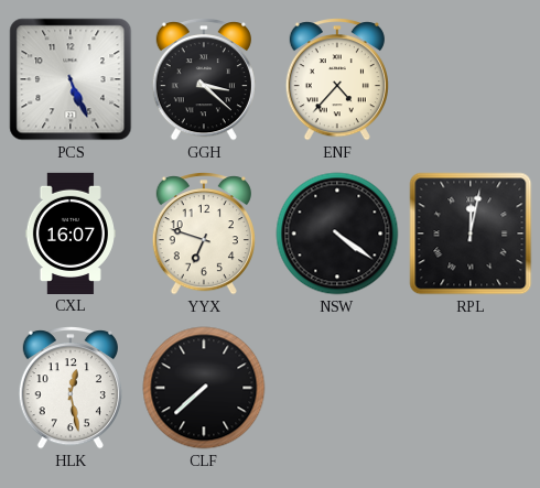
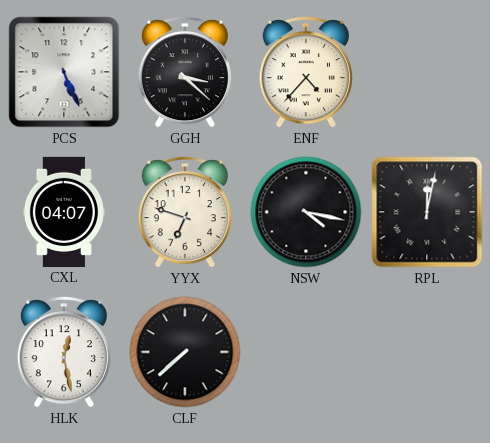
CXL: 16:07 -> 04:07 (64, 211)
NSW: 4:21 -> 4:17 (306, 212)
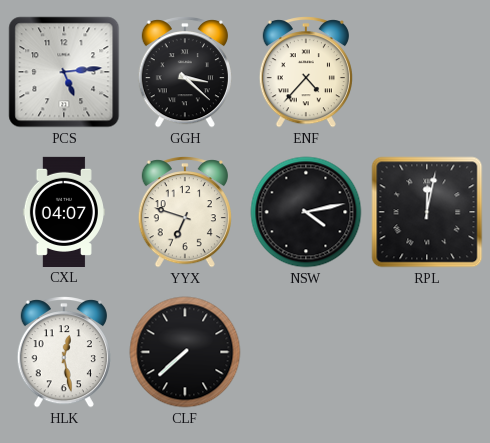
PCS: 5:26 -> 5:14 (64, 72)
NSW: 4:17 -> 4:13 (306, 212)
